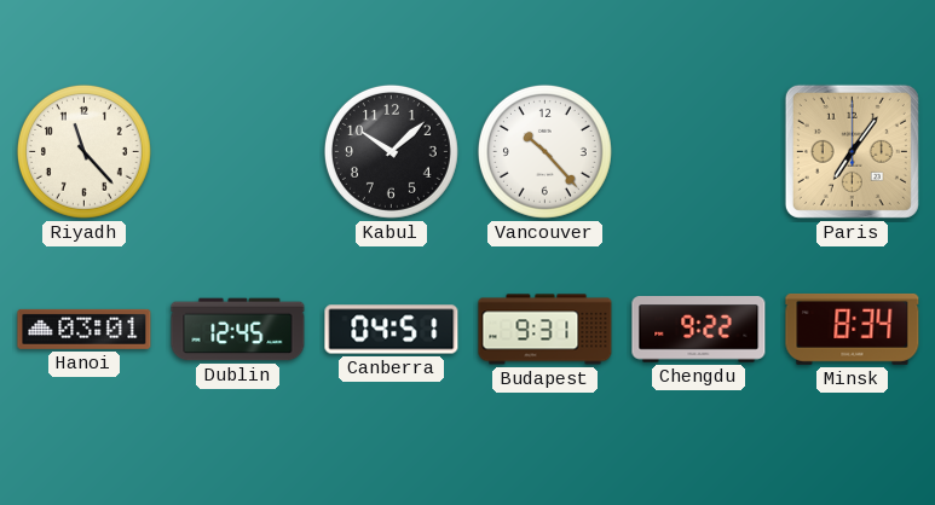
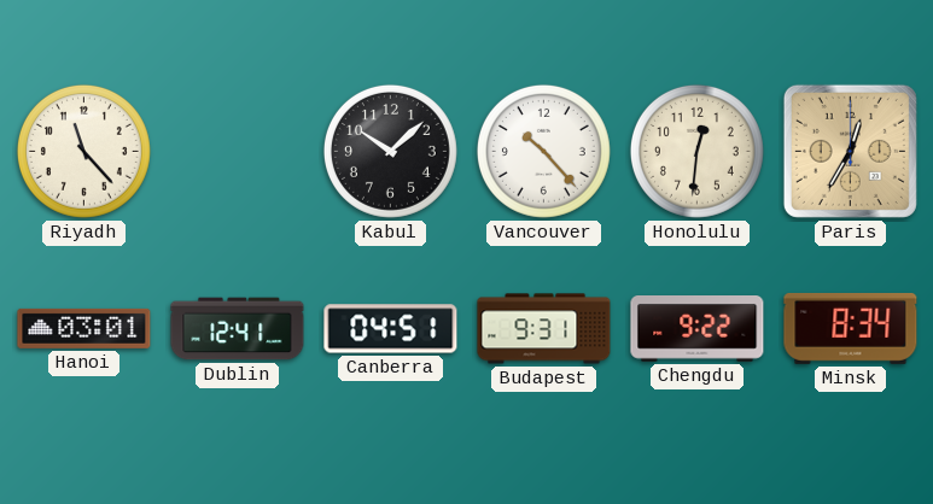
Honolulu: none -> 12:31 (696, 151)
Paris: 7:06 -> 12:35 (850, 151)
Dublin: 12:45 -> 12:41 (238, 329)
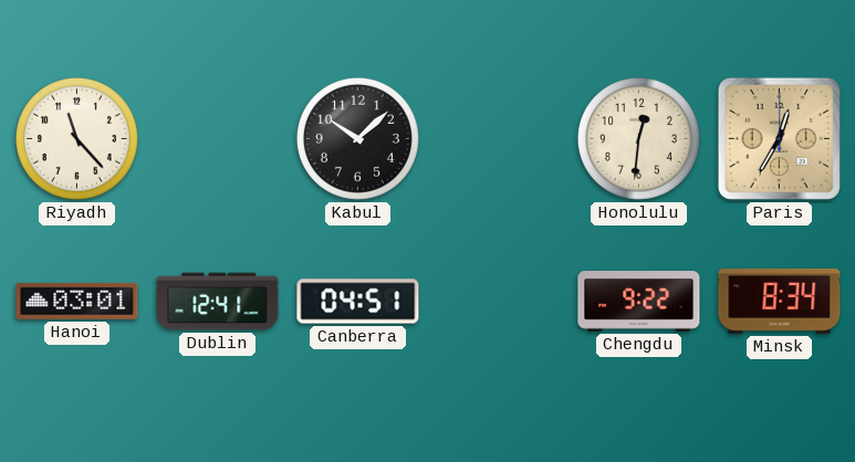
Vancouver: 10:23 -> none (543, 151)
Budapest: 9:31 -> none (544, 329)
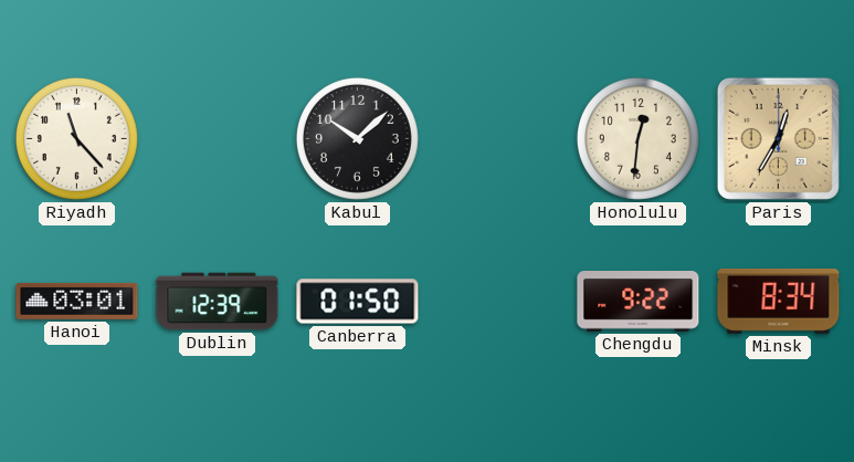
Dublin: 12:41 -> 12:39 (218, 302)
Canberra: 04:51 -> 01:50 (358, 302)
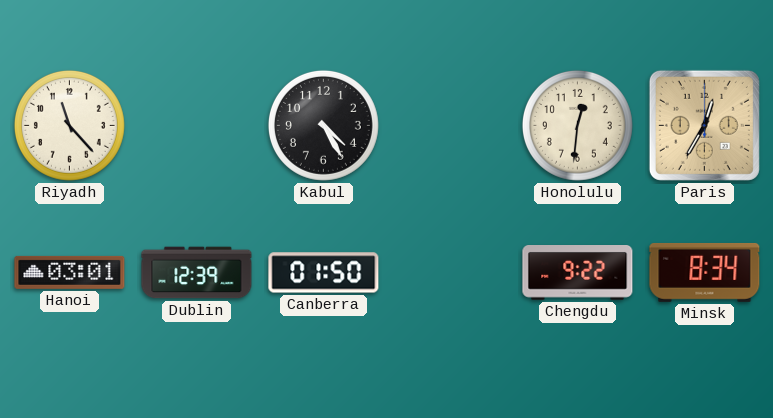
Kabul: 10:08 -> 4:25 (323, 125)
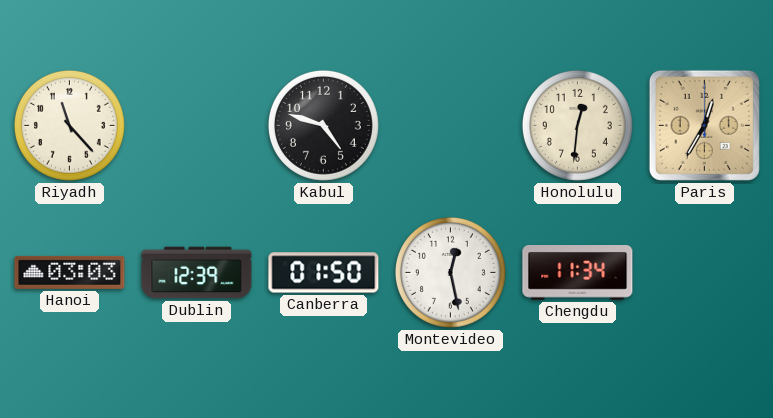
Kabul: 4:25 -> 4:48 (323, 125)
Hanoi: 03:01 -> 03:03 (70, 272)
Montevideo: none -> 12:28 (450, 272)
Chengdu: 9:22 -> 11:34 (578, 273)
Minsk: 8:34 -> none (705, 272)
